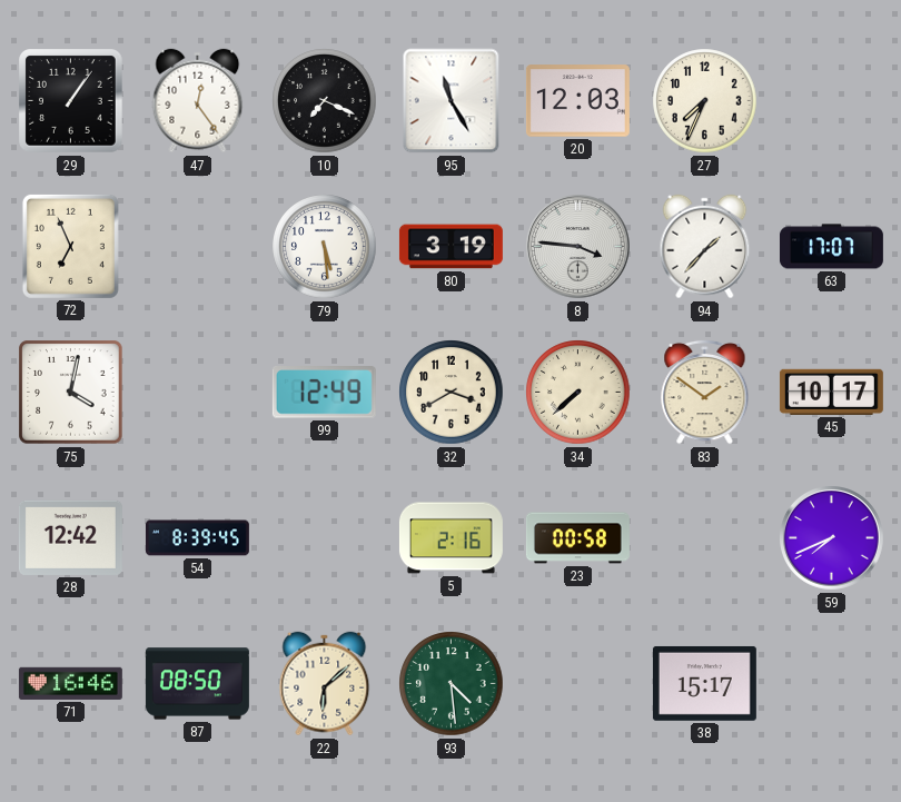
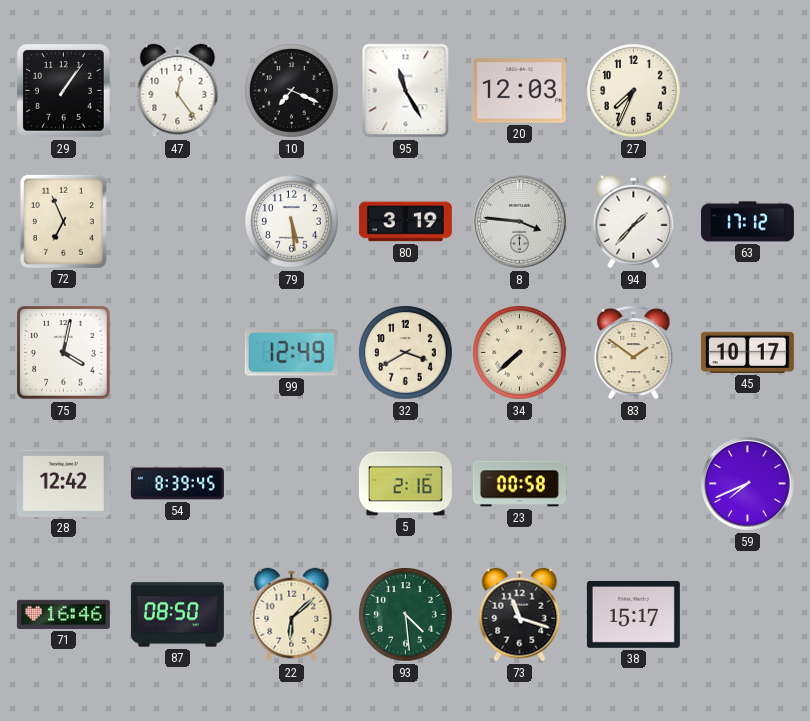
63: 17:07 -> 17:12 (747, 222)
73: none -> 11:18 (520, 615)
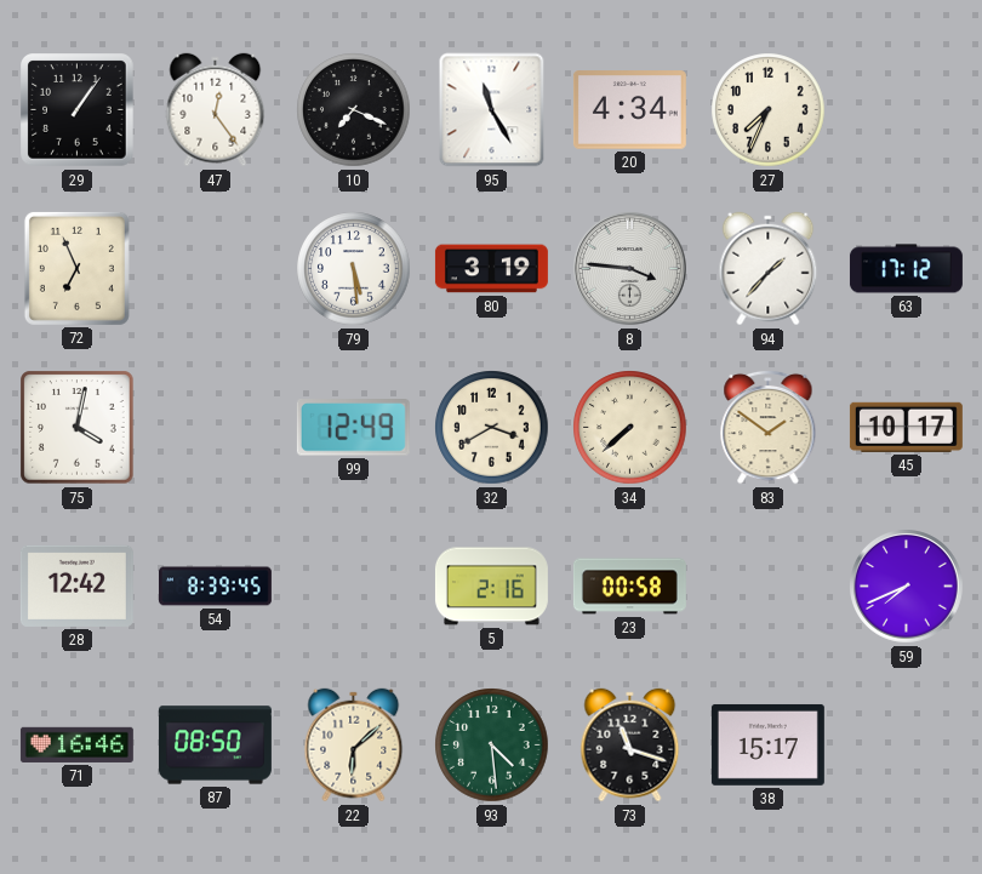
20: 12:03 -> 4:34 (629, 110)
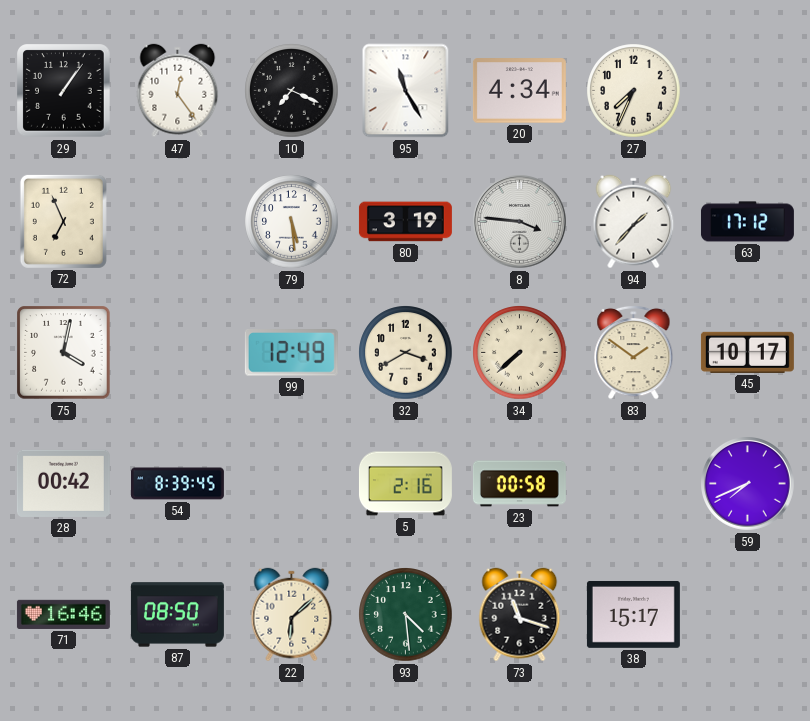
28: 12:42 -> 00:42 (63, 483)
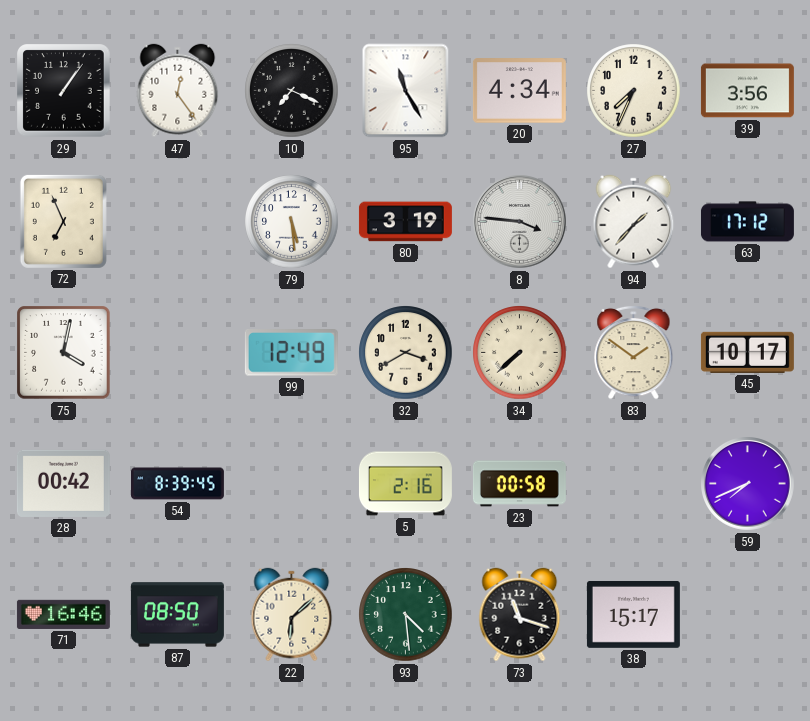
39: none -> 3:56 (747, 91)
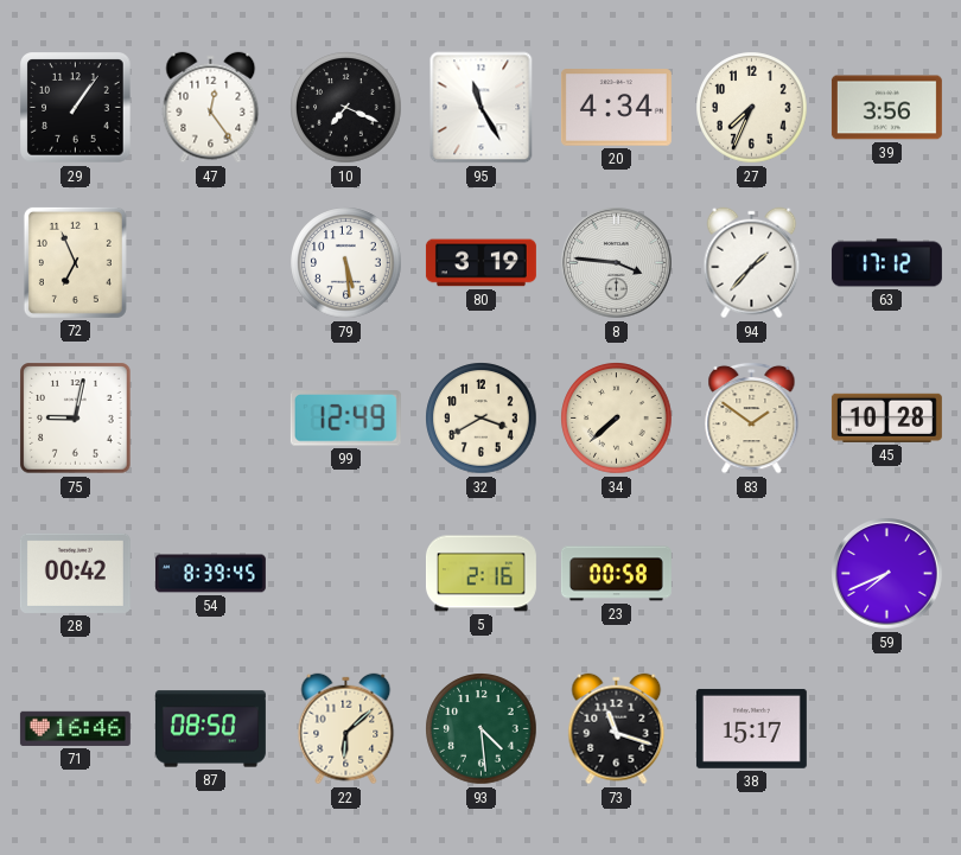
75: 4:02 -> 9:02 (76, 419)
45: 10:17 -> 10:28 (886, 417)
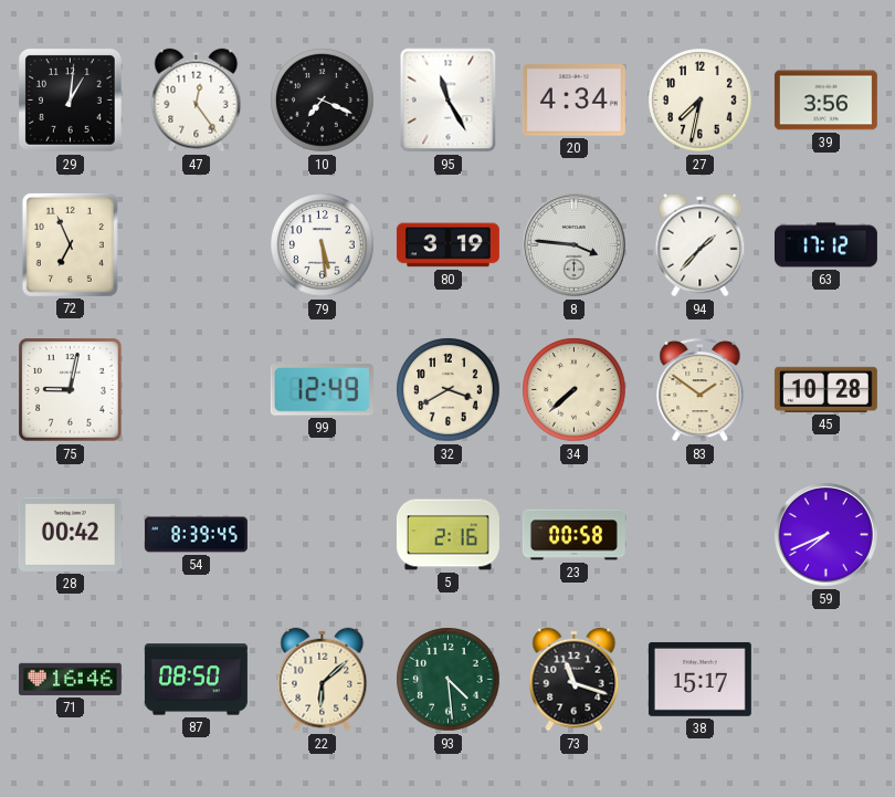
29: 1:06 -> 1:01 (71, 101)
27: 7:34 -> 7:32 (701, 101)
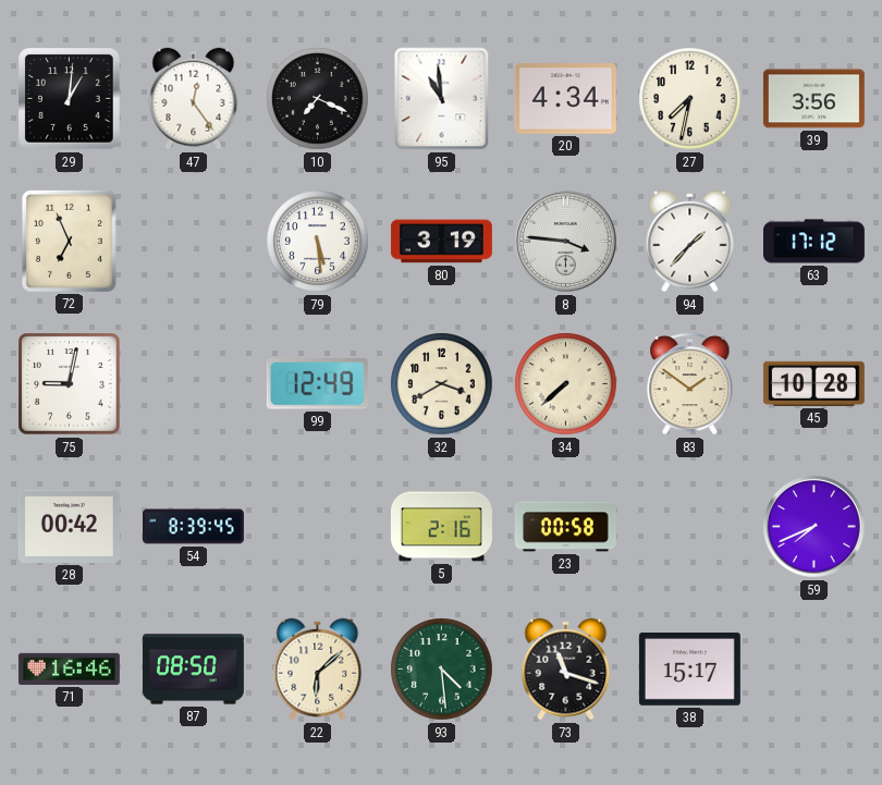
95: 11:25 -> 10:59 (442, 99)
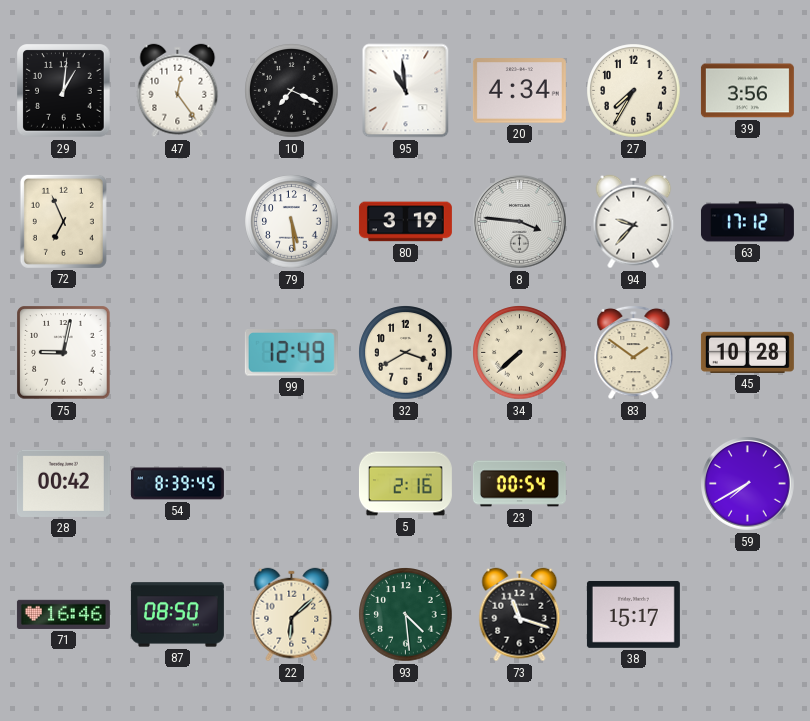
27: 7:32 -> 7:35 (634, 91)
94: 1:37 -> 9:37 (634, 222)
23: 00:58 -> 00:54 (519, 484)
59: 7:41 -> 7:40 (748, 484)
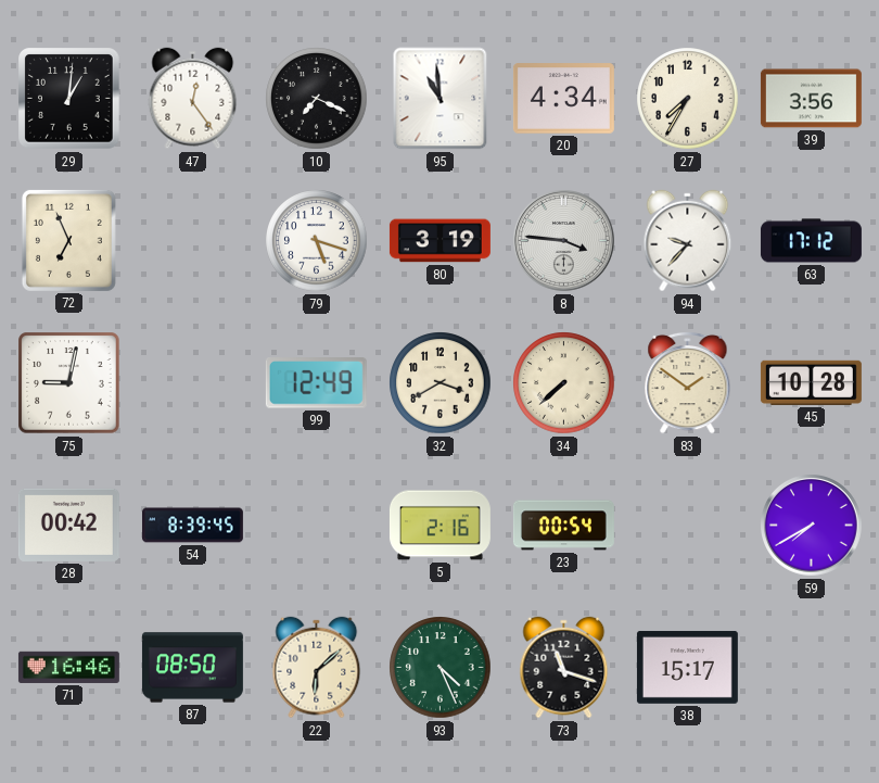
79: 5:29 -> 5:18 (317, 241)
93: 4:29 -> 4:26 (441, 668)
